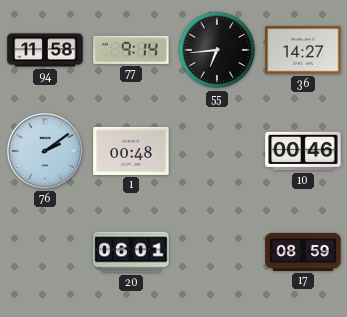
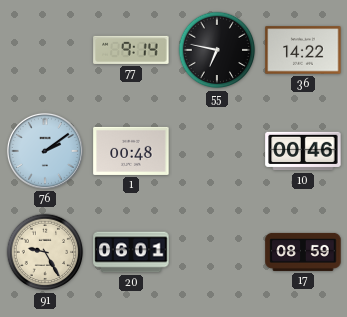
94: 11:58 -> none (45, 50)
55: 6:44 -> 6:47 (217, 50)
36: 14:27 -> 14:22 (303, 50)
91: none -> 9:25 (45, 252)
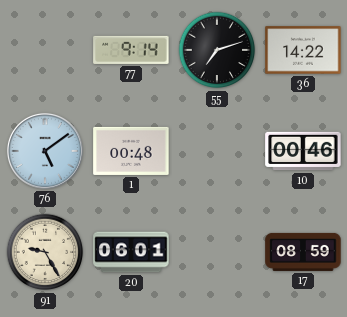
55: 6:47 -> 7:12 (217, 50)
76: 2:09 -> 5:09 (45, 151)
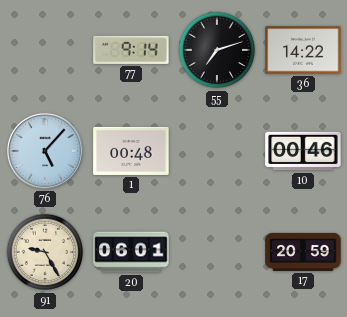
76: 5:09 -> 5:07 (45, 151)
17: 08:59 -> 20:59 (303, 252)
